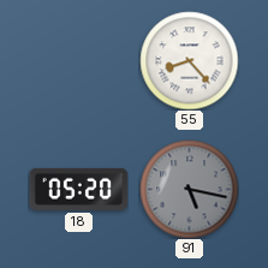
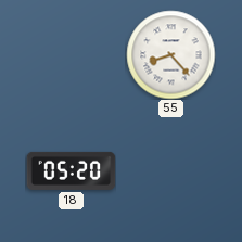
91: 5:17 -> none (189, 189)
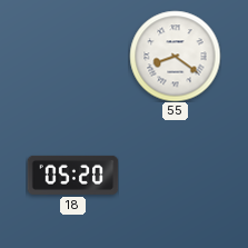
55: 8:23 -> 8:21 (175, 56)
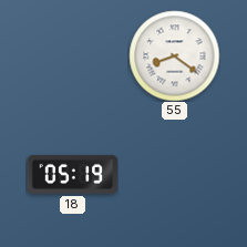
18: 05:20 -> 05:19 (72, 174)
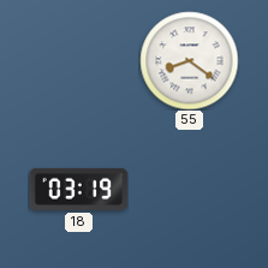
18: 05:19 -> 03:19 (78, 189)
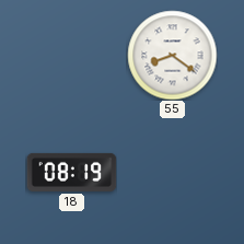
18: 03:19 -> 08:19 (71, 172)
